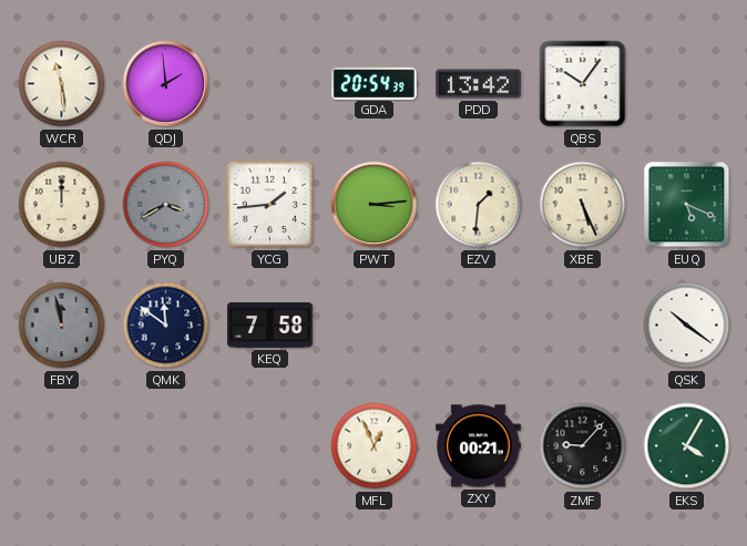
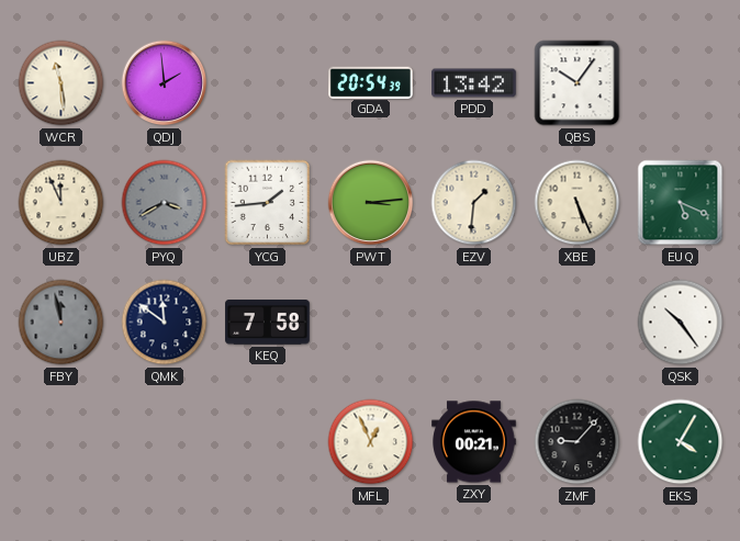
UBZ: 12:00 -> 11:56 (61, 203)
QSK: 10:21 -> 10:24 (681, 323)
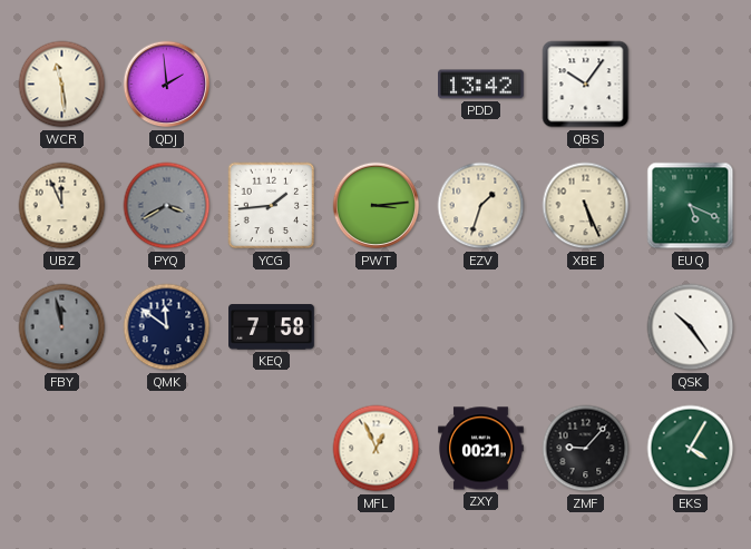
GDA: 20:54 -> none (371, 82)
EZV: 1:31 -> 1:33 (481, 206)
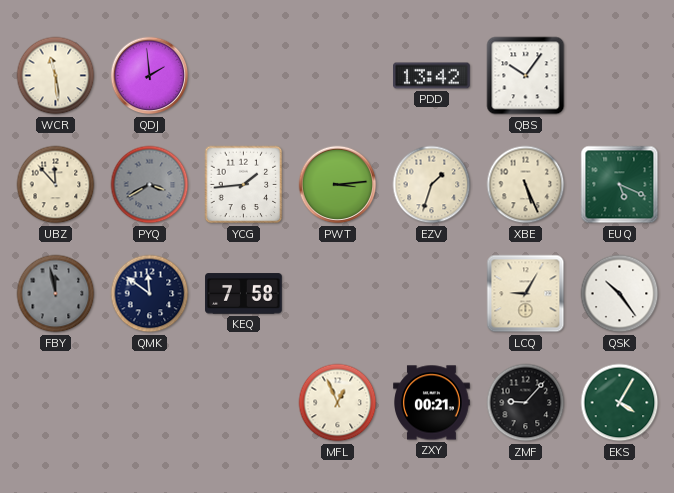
UBZ: 11:56 -> 11:53 (56, 185)
LCQ: none -> 9:05 (526, 294)
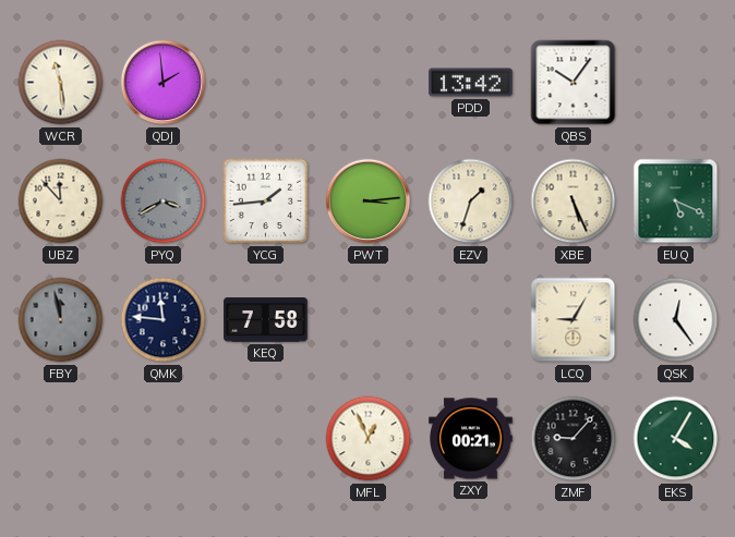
QMK: 11:51 -> 11:46 (164, 320)
QSK: 10:24 -> 12:24 (676, 320)
